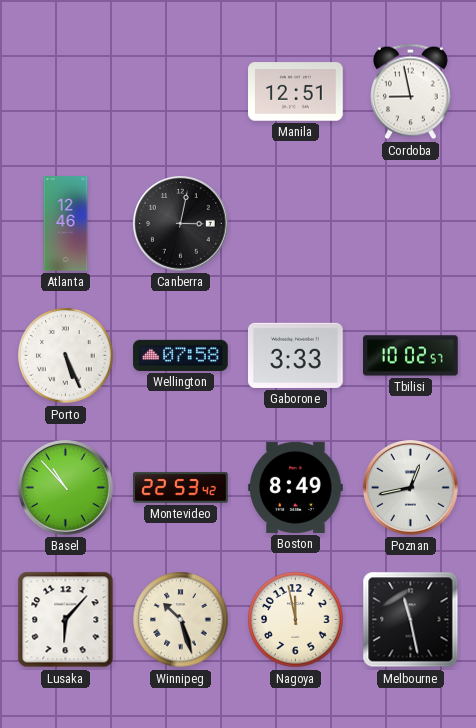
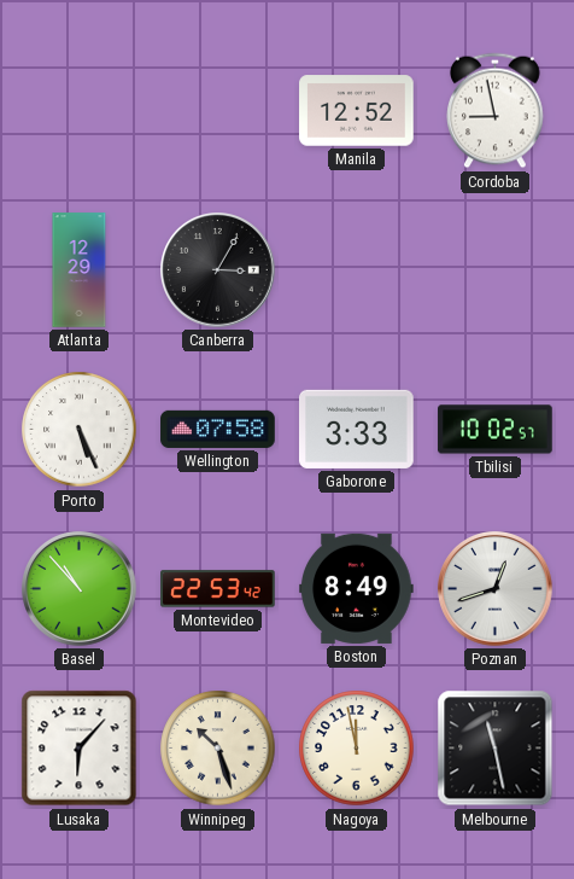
Manila: 12:51 -> 12:52 (357, 111)
Atlanta: 12:46 -> 12:29 (80, 270)
Canberra: 3:02 -> 3:05 (218, 270)
Poznan: 12:43 -> 12:42 (496, 589)
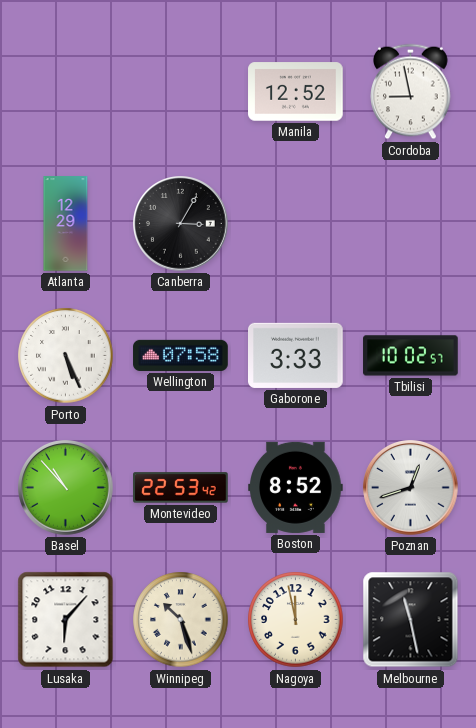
Boston: 8:49 -> 8:52 (296, 487)
